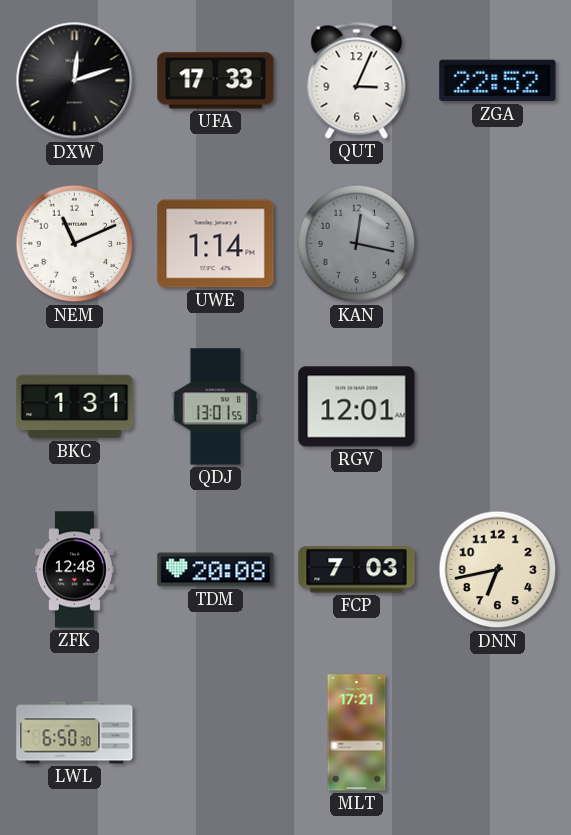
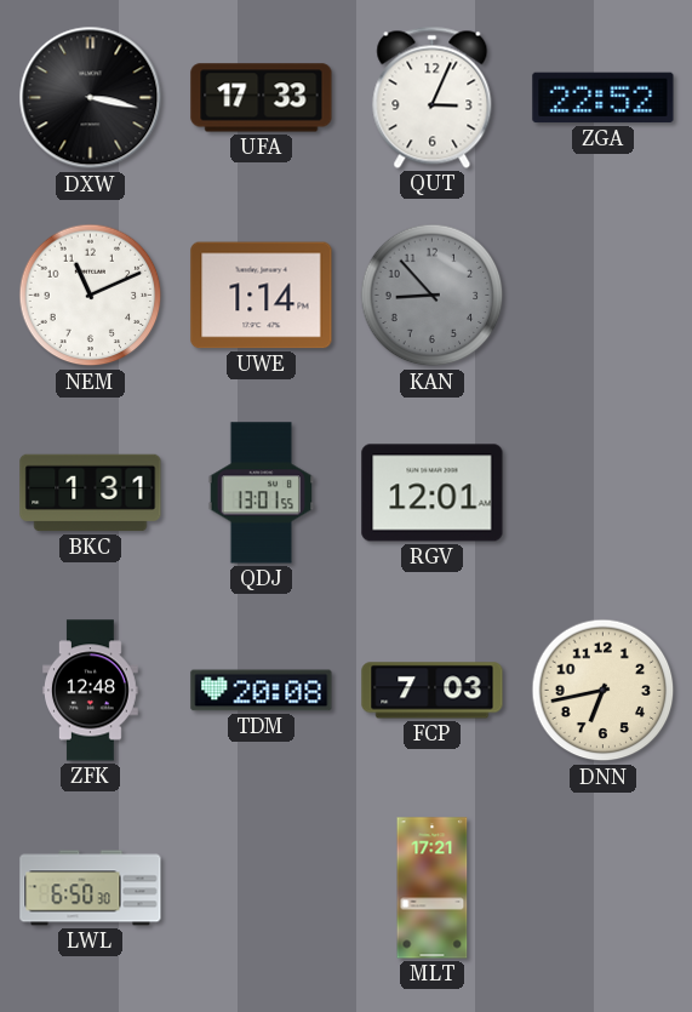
DXW: 12:12 -> 3:17 (91, 98)
KAN: 12:17 -> 8:53 (433, 296)
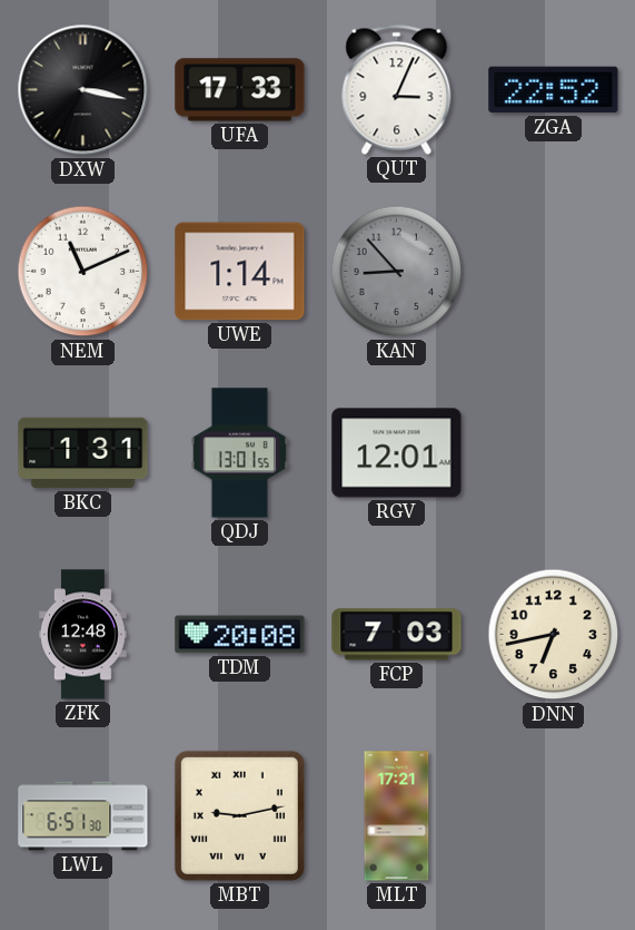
LWL: 6:50 -> 6:51 (83, 816)
MBT: none -> 9:13 (239, 815)
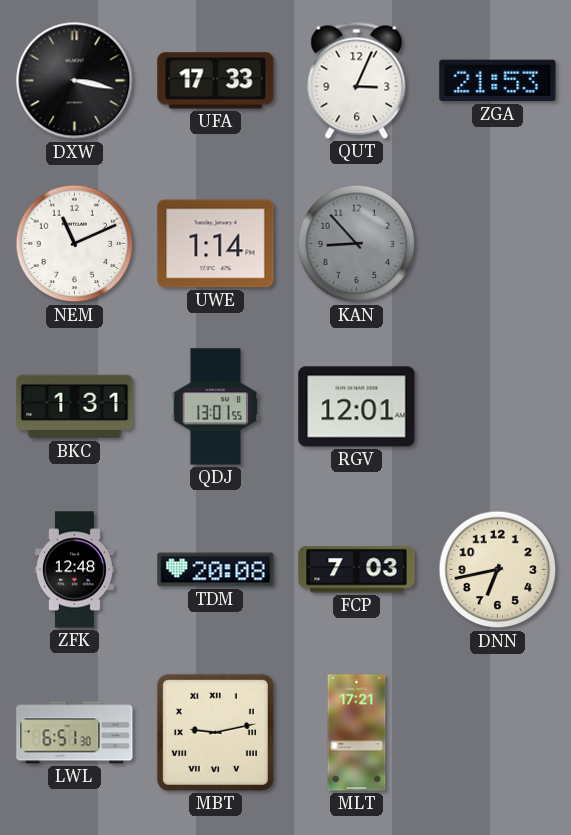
ZGA: 22:52 -> 21:53 (498, 81)
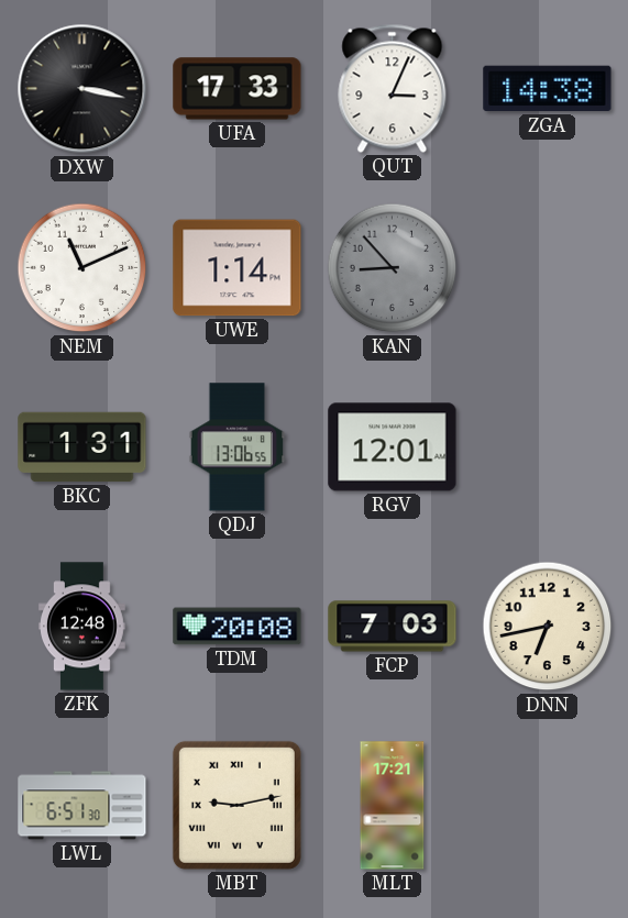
ZGA: 21:53 -> 14:38 (548, 89)
QDJ: 13:01 -> 13:06 (238, 447)
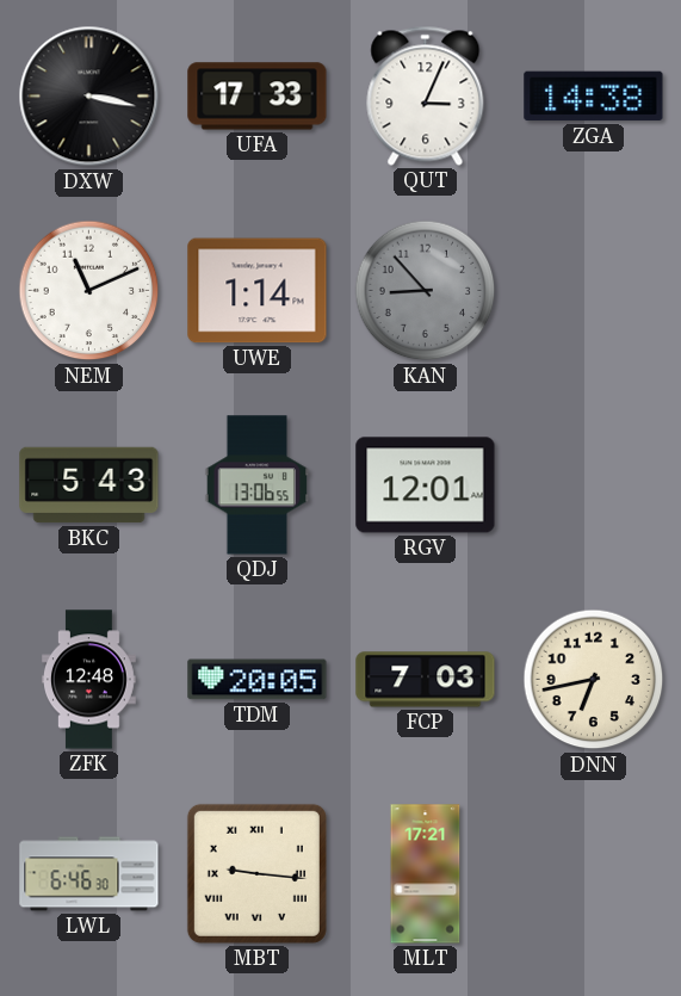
BKC: 1:31 -> 5:43 (89, 485)
TDM: 20:08 -> 20:05 (258, 680)
LWL: 6:51 -> 6:46 (89, 874)
MBT: 9:13 -> 9:16 (256, 873)
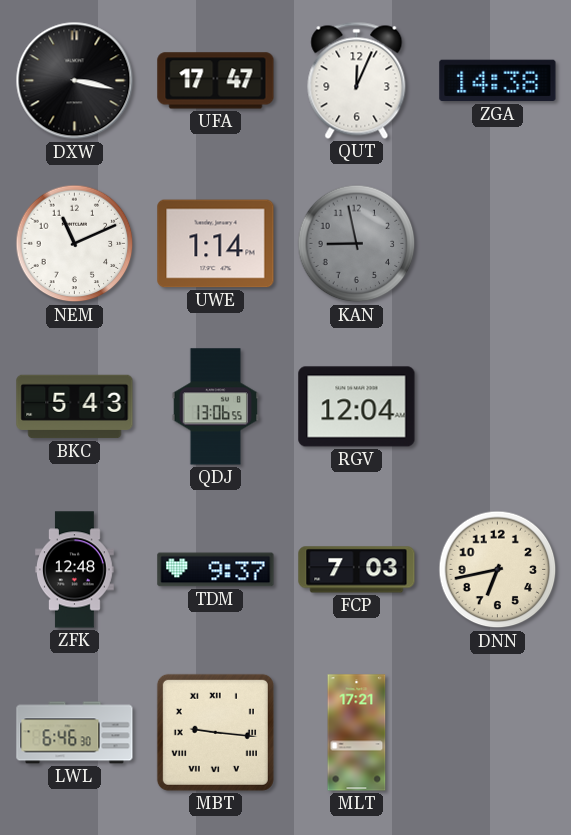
UFA: 17:33 -> 17:47 (216, 81)
QUT: 3:04 -> 12:04 (357, 80)
KAN: 8:53 -> 8:58 (357, 244)
RGV: 12:01 -> 12:04 (357, 407)
TDM: 20:05 -> 9:37 (216, 570)
